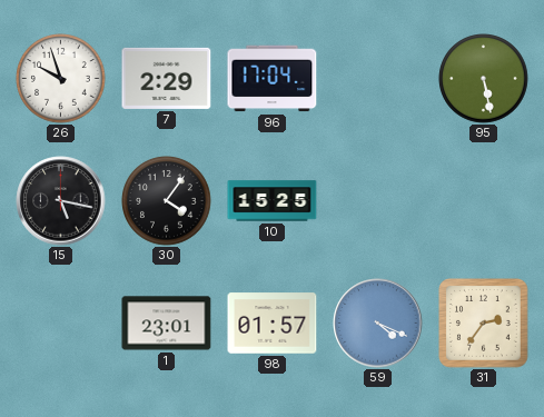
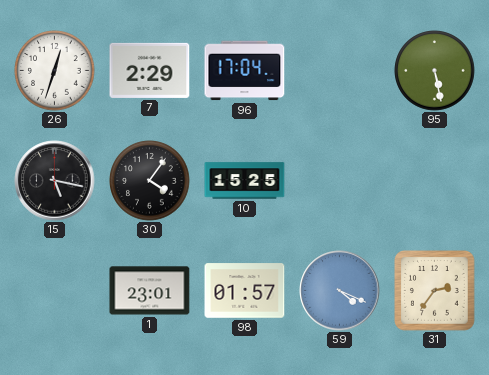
26: 9:57 -> 12:33 (55, 71)
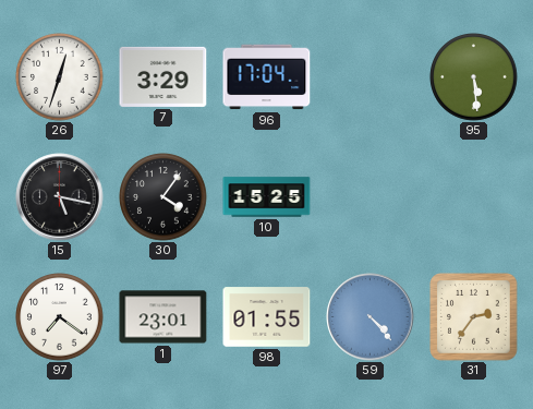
7: 2:29 -> 3:29 (163, 76)
95: 5:28 -> 5:29 (474, 77)
97: none -> 7:21 (60, 317)
98: 01:57 -> 01:55 (267, 317)
59: 4:19 -> 4:23 (371, 317)
